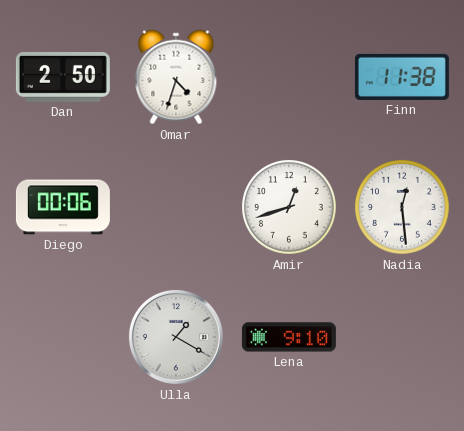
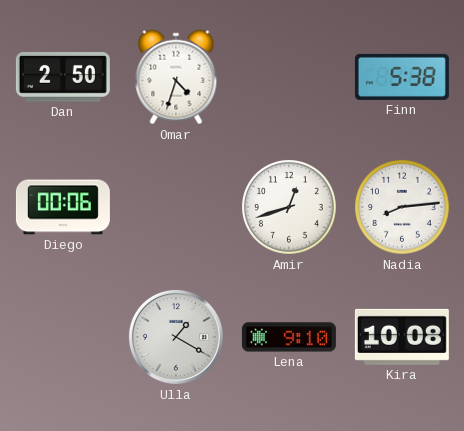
Finn: 11:38 -> 5:38 (402, 77)
Nadia: 12:29 -> 8:14 (403, 208)
Kira: none -> 10:08 (402, 337)
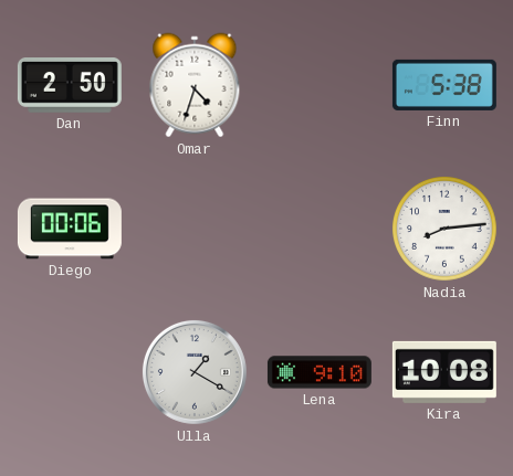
Amir: 12:42 -> none (290, 208)
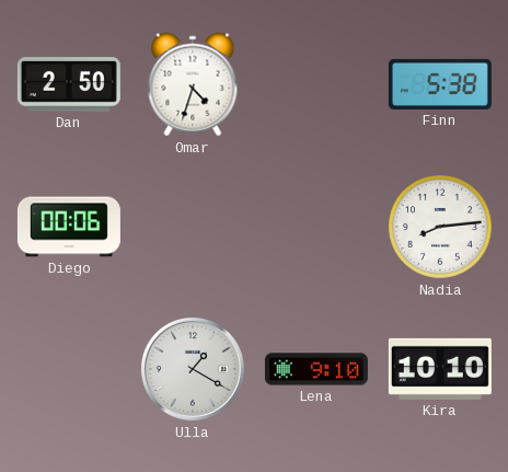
Kira: 10:08 -> 10:10 (440, 369)
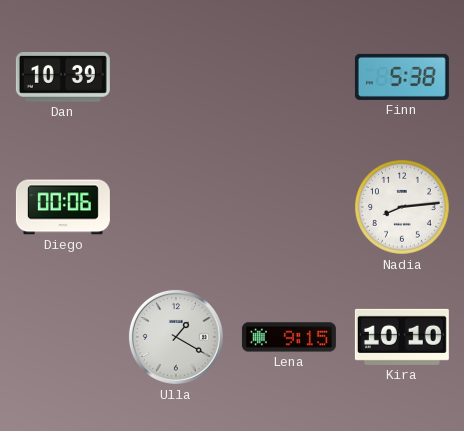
Dan: 2:50 -> 10:39 (63, 78)
Omar: 4:33 -> none (193, 84)
Lena: 9:10 -> 9:15 (289, 337)
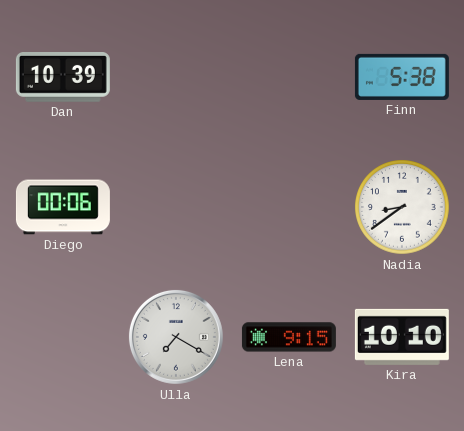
Nadia: 8:14 -> 8:39 (403, 208)
Ulla: 1:20 -> 7:20 (176, 337)
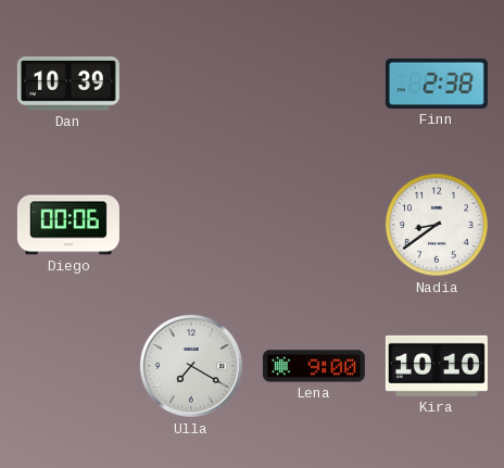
Finn: 5:38 -> 2:38 (437, 84)
Lena: 9:15 -> 9:00 (314, 366)
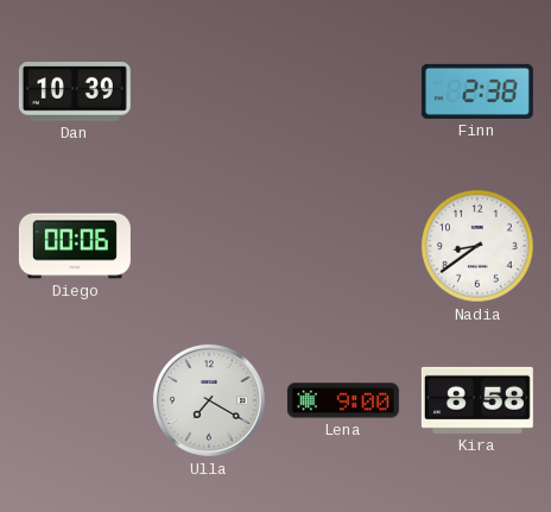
Kira: 10:10 -> 8:58 (477, 400)
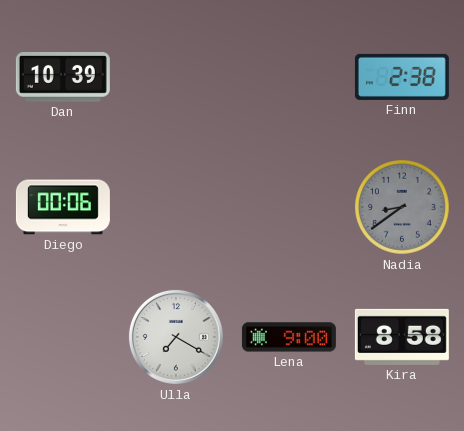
Nadia dial: white -> grey (403, 208)
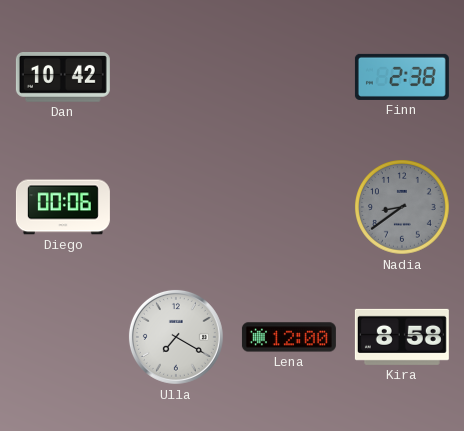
Dan: 10:39 -> 10:42 (63, 78)
Lena: 9:00 -> 12:00 (289, 337)
